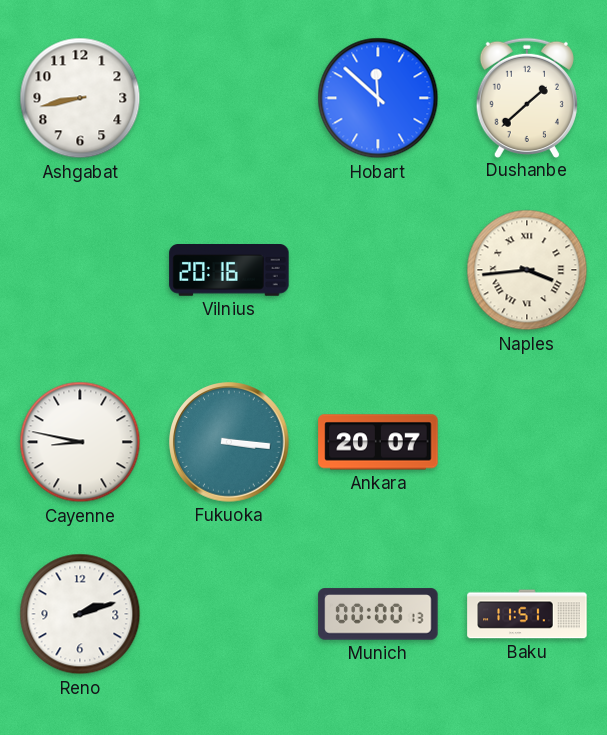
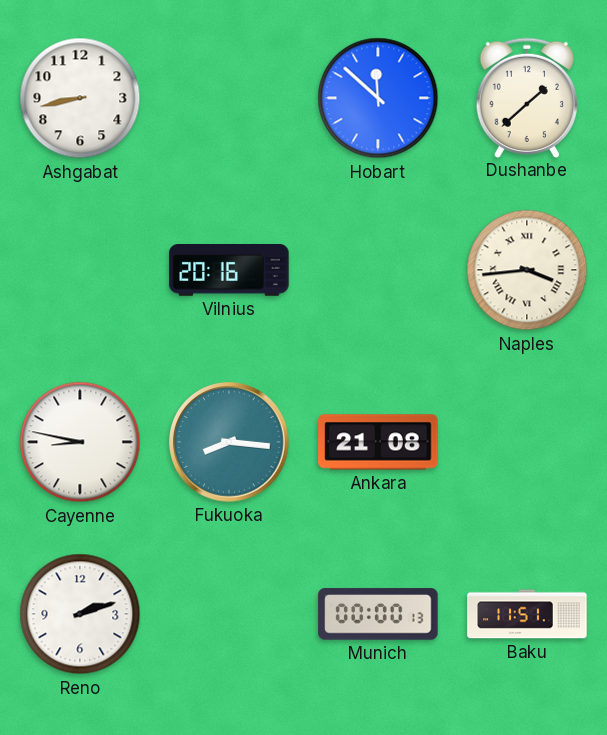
Fukuoka: 3:16 -> 8:16 (229, 442)
Ankara: 20:07 -> 21:08 (378, 442)
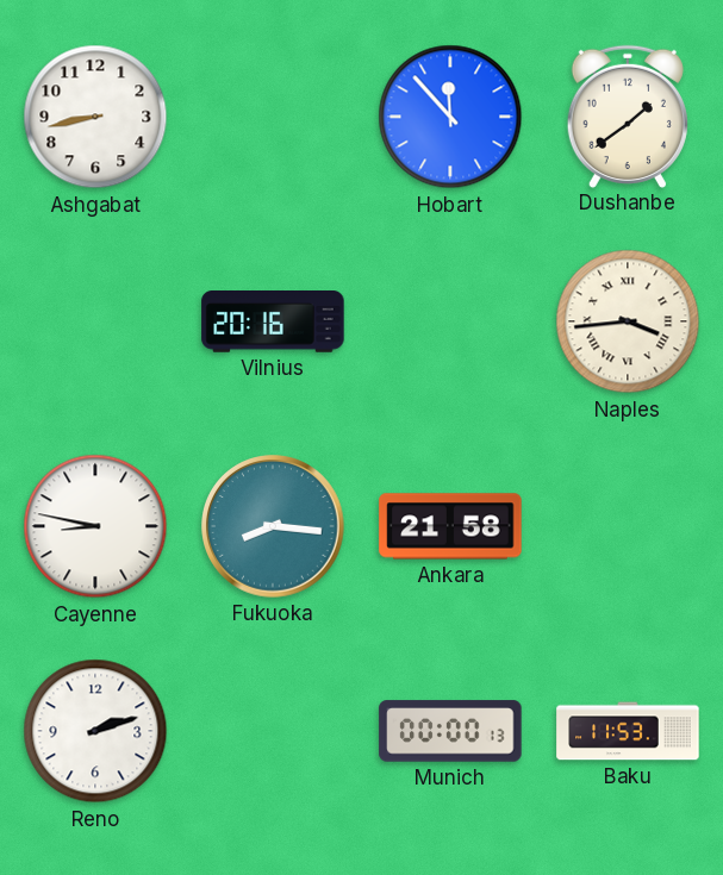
Hobart: 11:52 -> 11:53 (450, 117)
Dushanbe: 1:38 -> 1:39 (628, 115)
Ankara: 21:08 -> 21:58 (450, 526)
Baku: 11:51 -> 11:53 (628, 731)
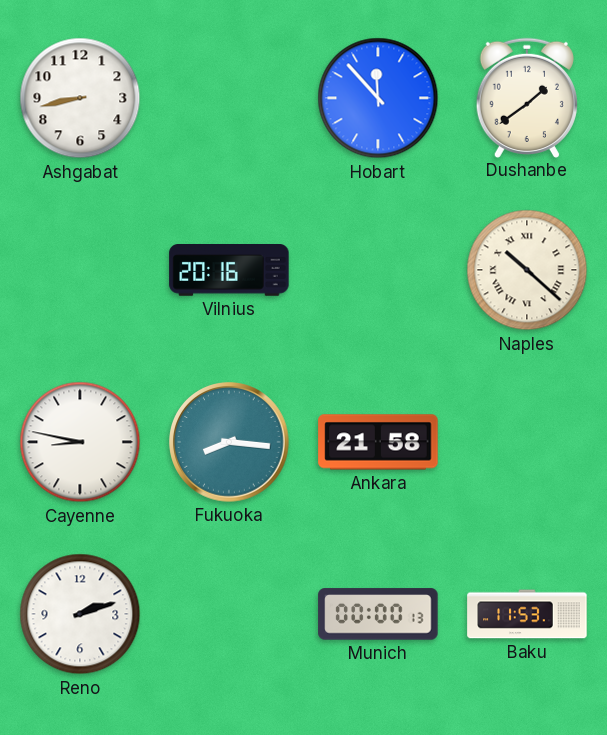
Naples: 3:44 -> 10:22 (527, 270)
